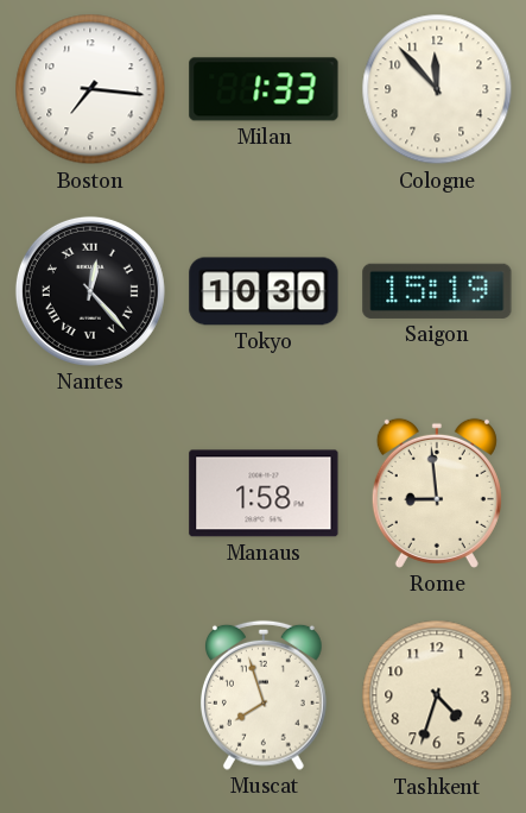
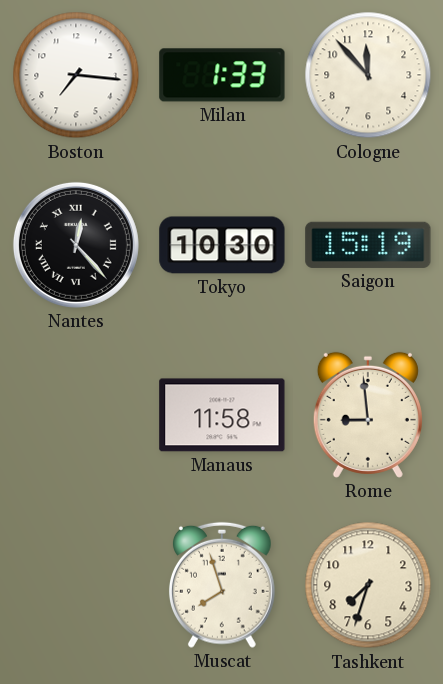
Manaus: 1:58 -> 11:58 (222, 415)
Tashkent: 4:33 -> 7:33 (368, 585)
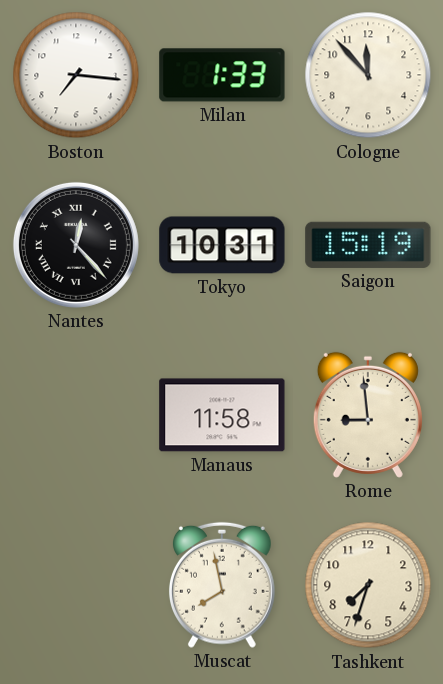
Tokyo: 10:30 -> 10:31 (222, 245)
Muscat: 7:57 -> 7:58 (222, 585)
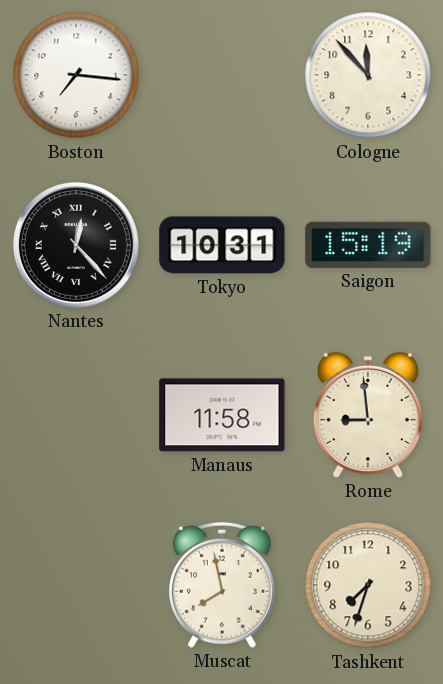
Milan: 1:33 -> none (222, 75)
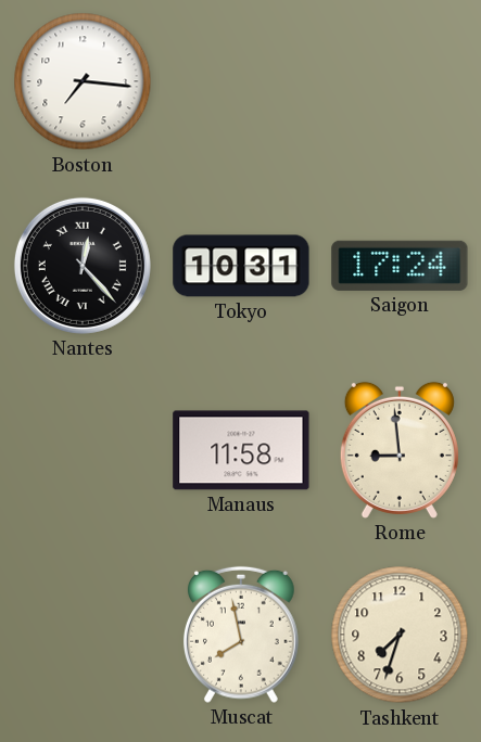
Cologne: 11:53 -> none (368, 75)
Saigon: 15:19 -> 17:24 (400, 266)
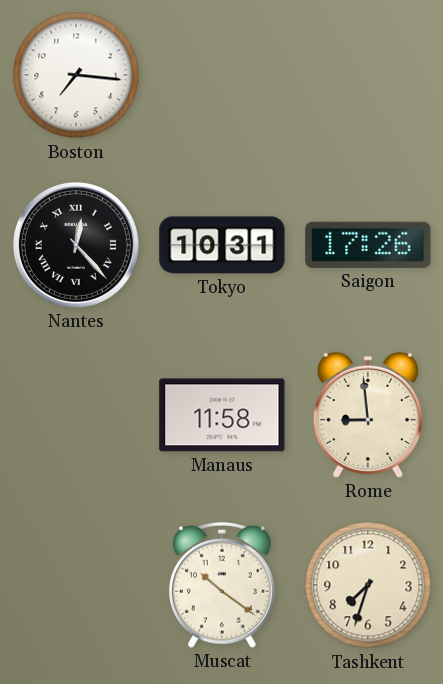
Saigon: 17:24 -> 17:26 (368, 245)
Muscat: 7:58 -> 10:21 (222, 585)
